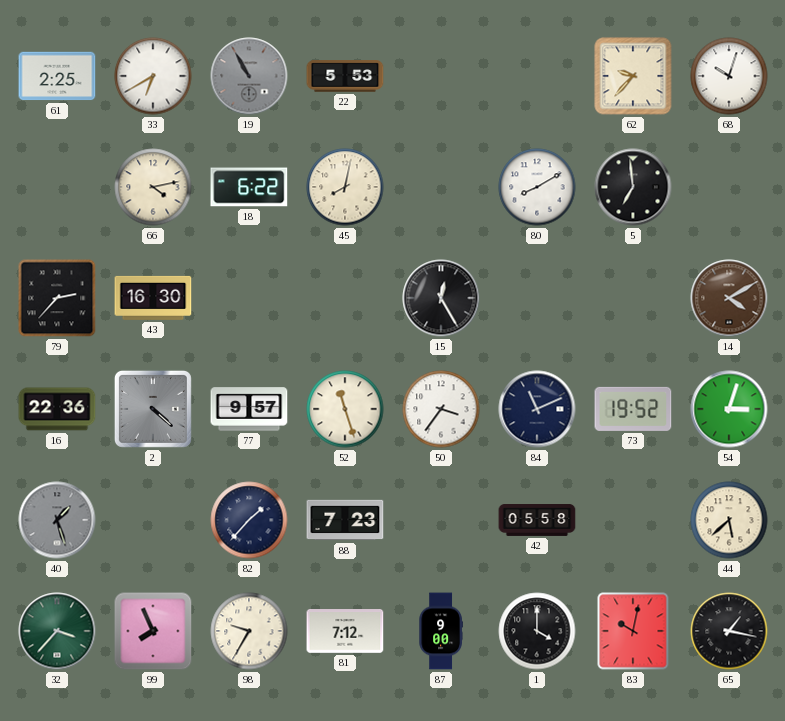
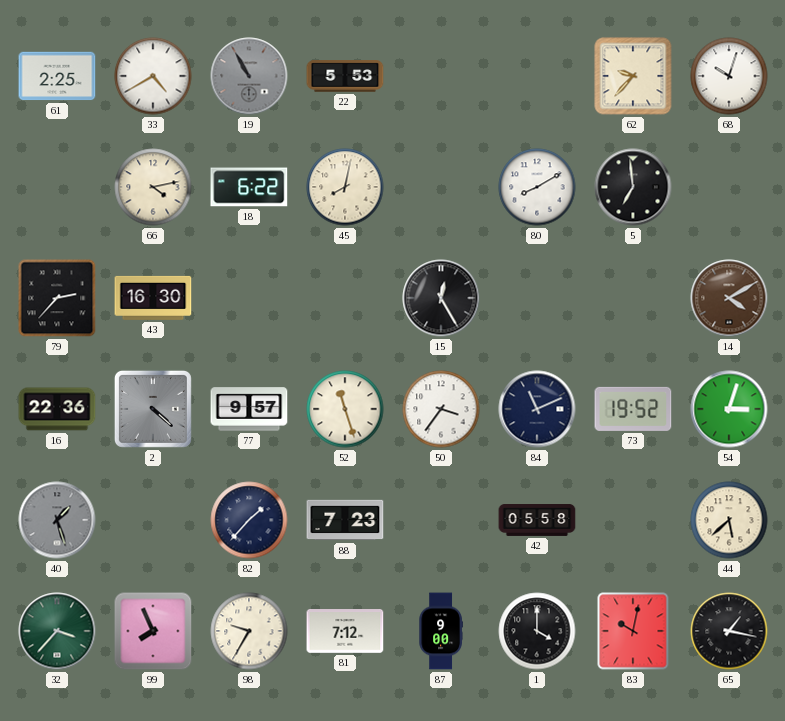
33: 6:40 -> 4:40 (153, 76)
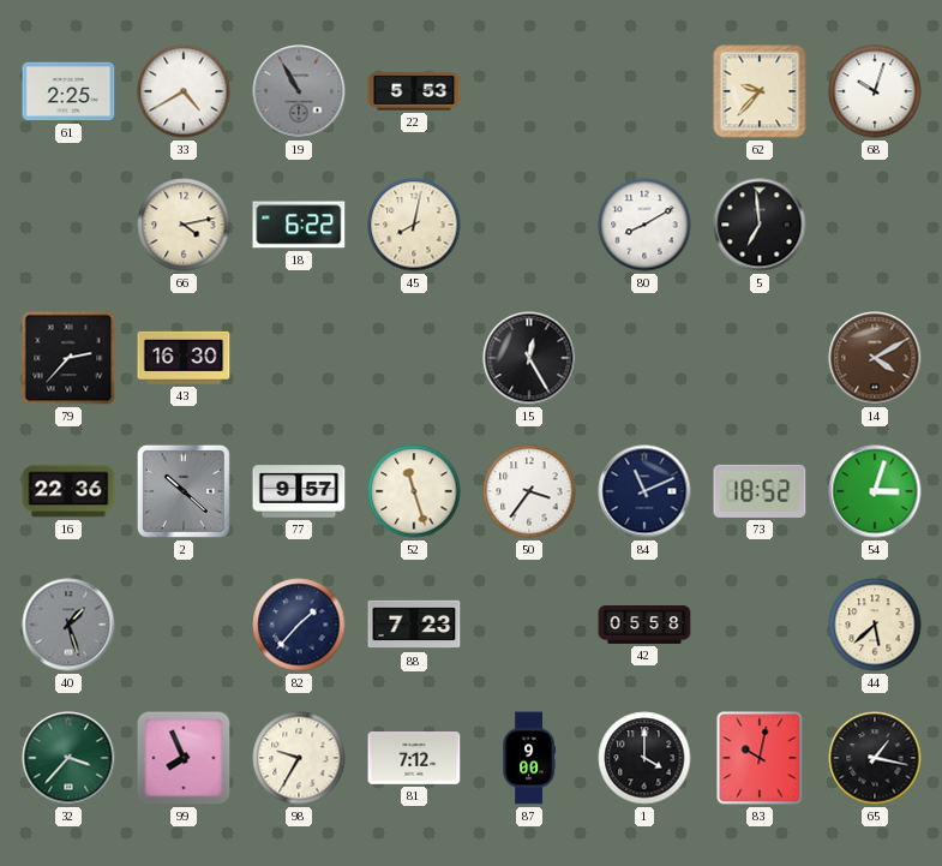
2: 4:22 -> 10:22 (184, 491)
73: 19:52 -> 18:52 (760, 491)
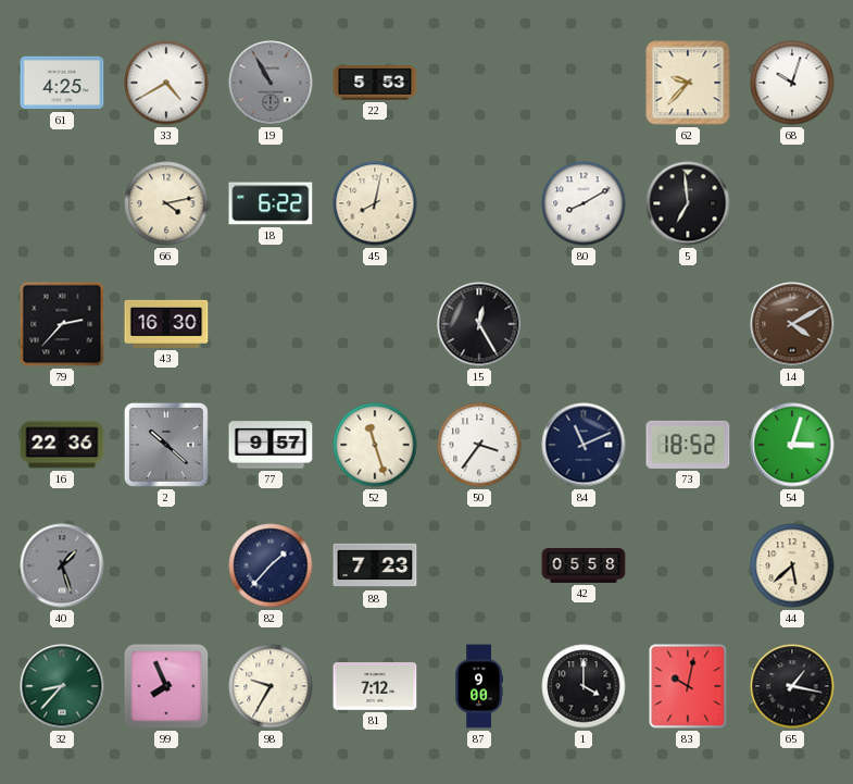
61: 2:25 -> 4:25 (62, 83)
32: 3:37 -> 8:37 (62, 686)
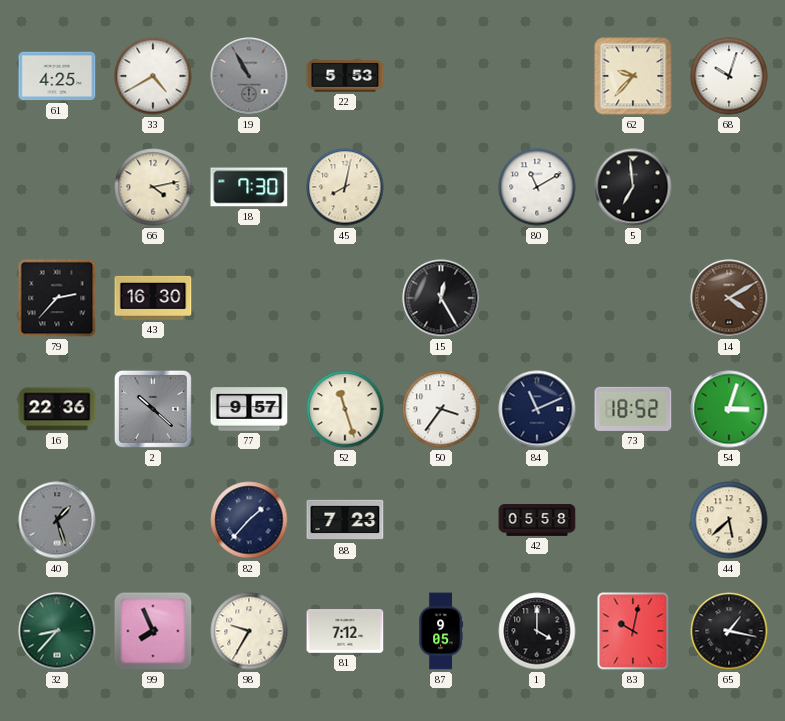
18: 6:22 -> 7:30 (249, 187)
80: 8:10 -> 11:10 (537, 187)
87: 9:00 -> 9:05 (441, 631)
